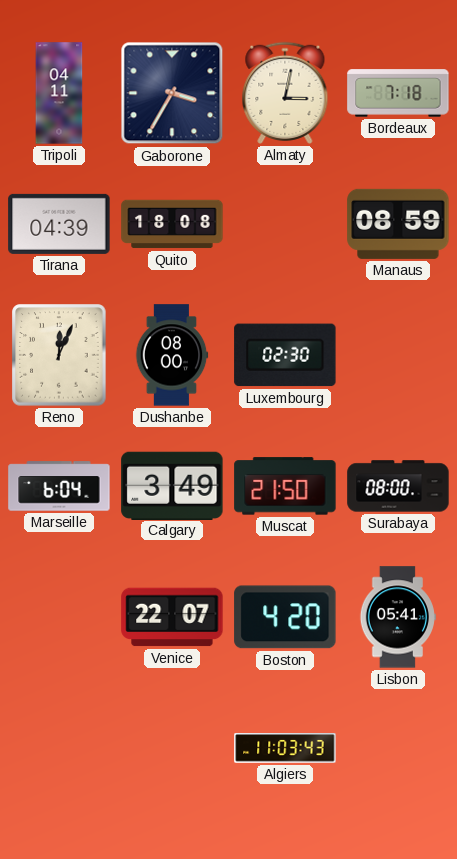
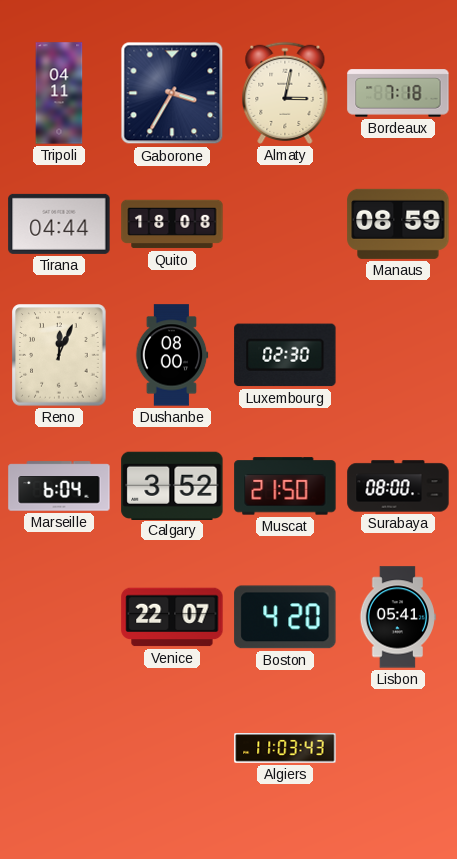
Tirana: 04:39 -> 04:44 (59, 224)
Calgary: 3:49 -> 3:52 (172, 485)
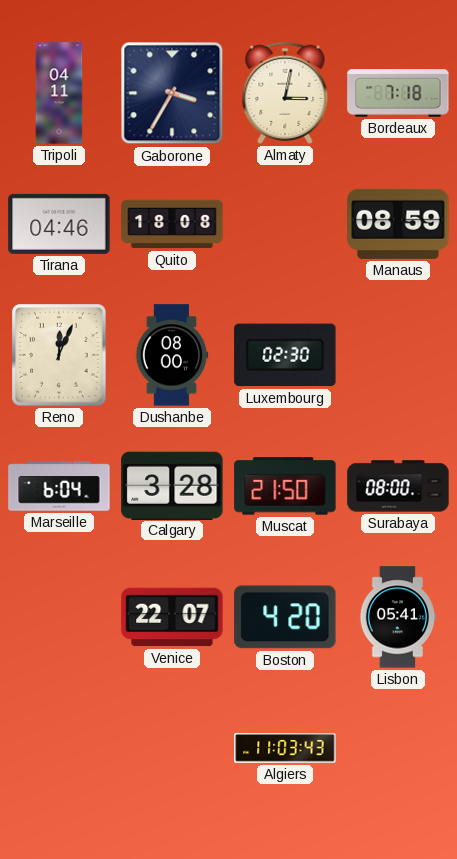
Tirana: 04:44 -> 04:46 (59, 224)
Calgary: 3:52 -> 3:28 (172, 485)
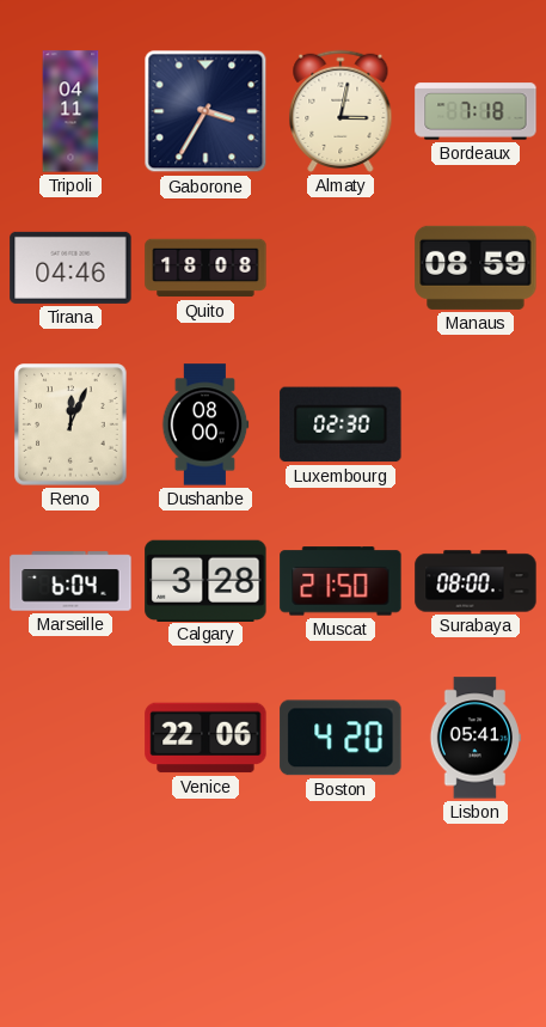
Venice: 22:07 -> 22:06 (205, 738)
Algiers: 11:03 -> none (285, 749)
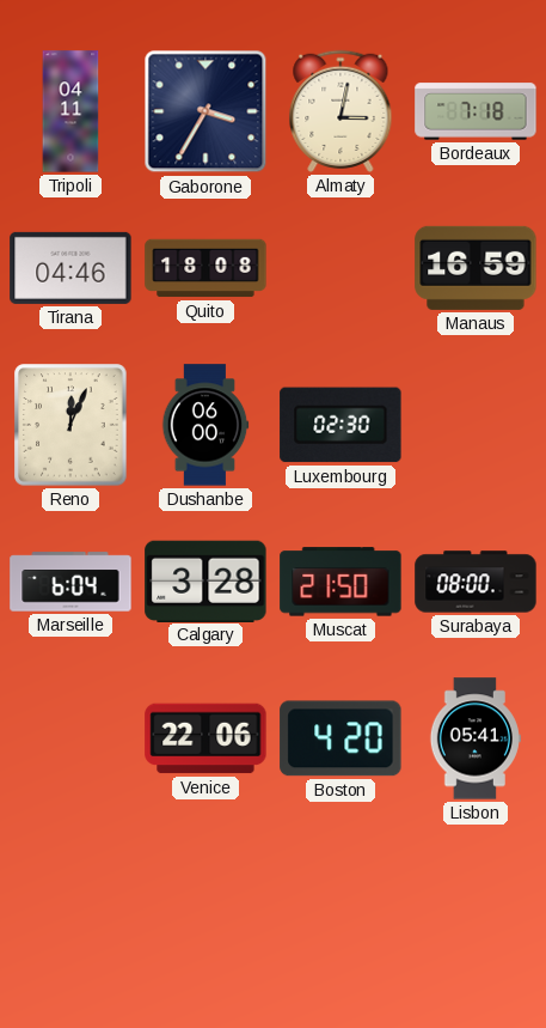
Manaus: 08:59 -> 16:59 (476, 268)
Dushanbe: 08:00 -> 06:00 (205, 425)
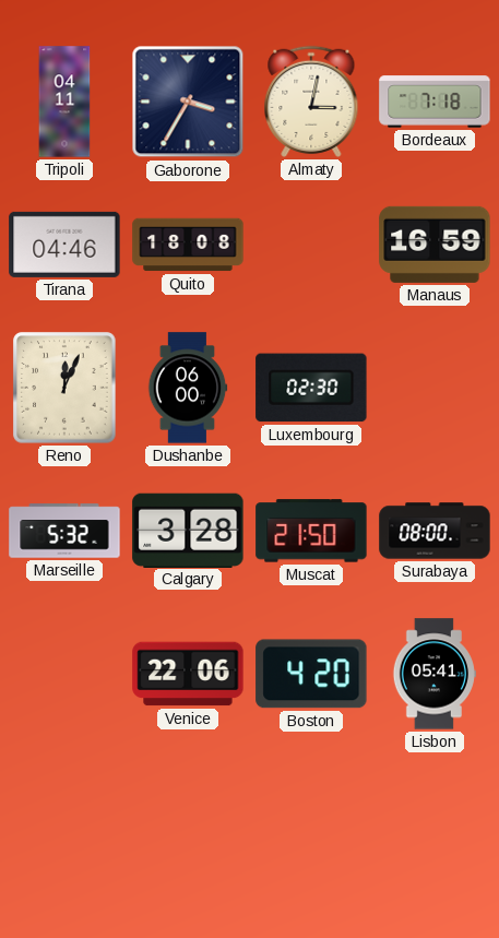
Marseille: 6:04 -> 5:32 (64, 531)
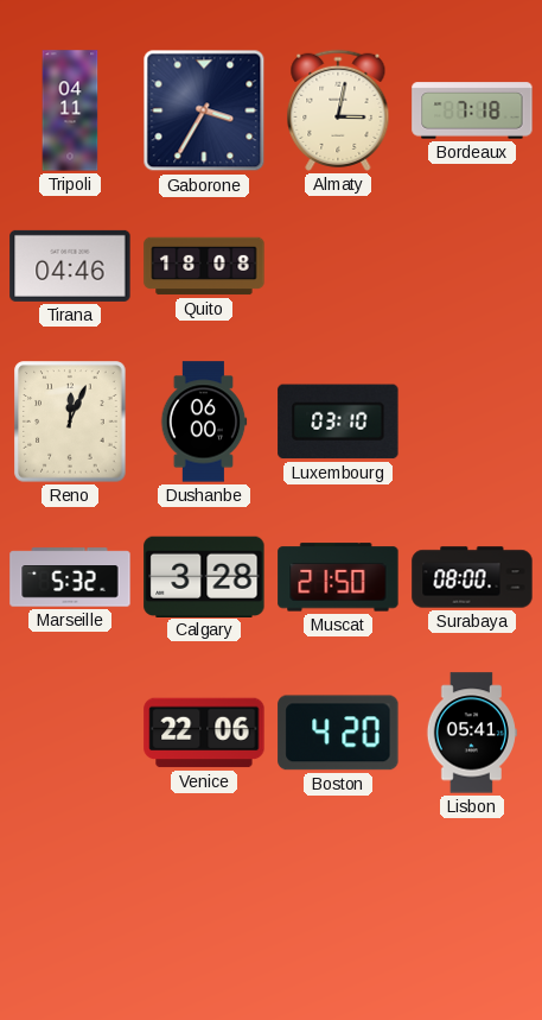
Manaus: 16:59 -> none (435, 245)
Luxembourg: 02:30 -> 03:10 (338, 422)
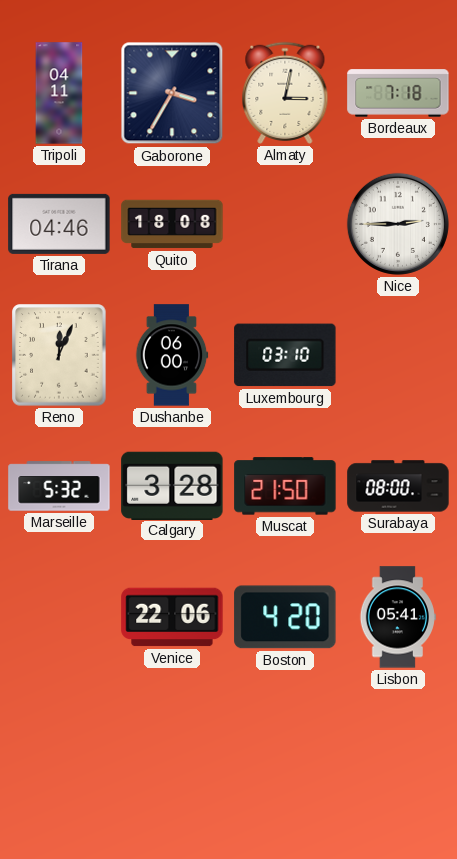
Nice: none -> 2:45 (398, 224)
